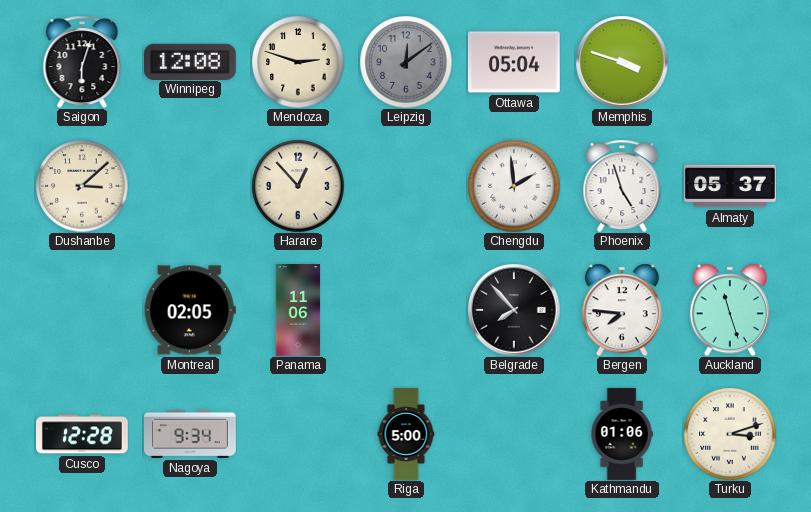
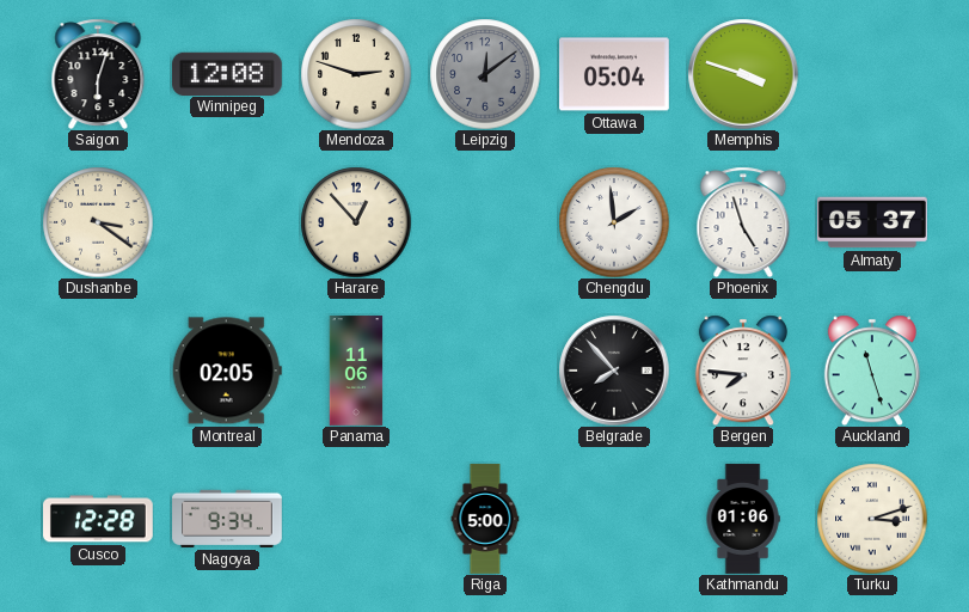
Dushanbe: 3:08 -> 3:21 (98, 222)
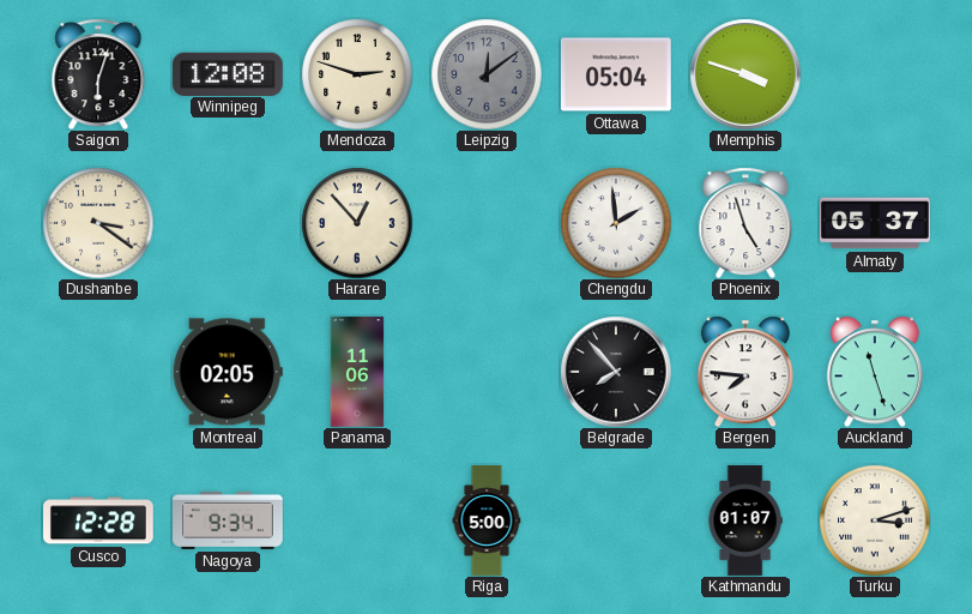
Kathmandu: 01:06 -> 01:07 (745, 520)
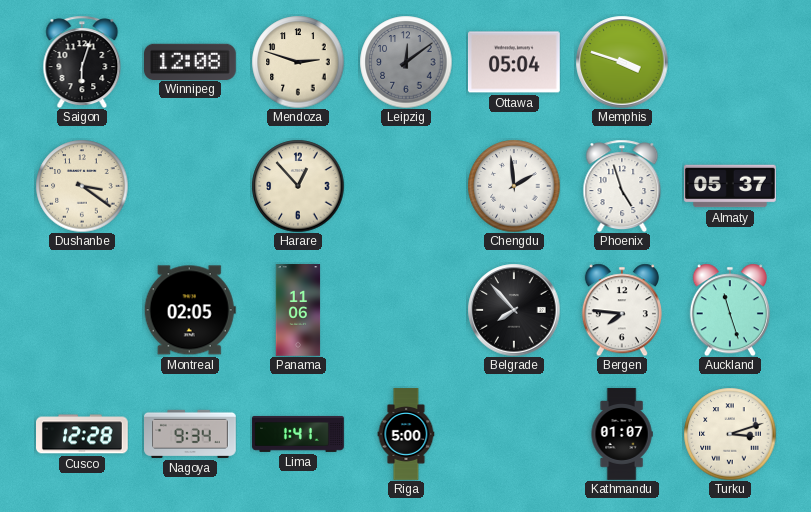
Lima: none -> 1:41 (298, 434)
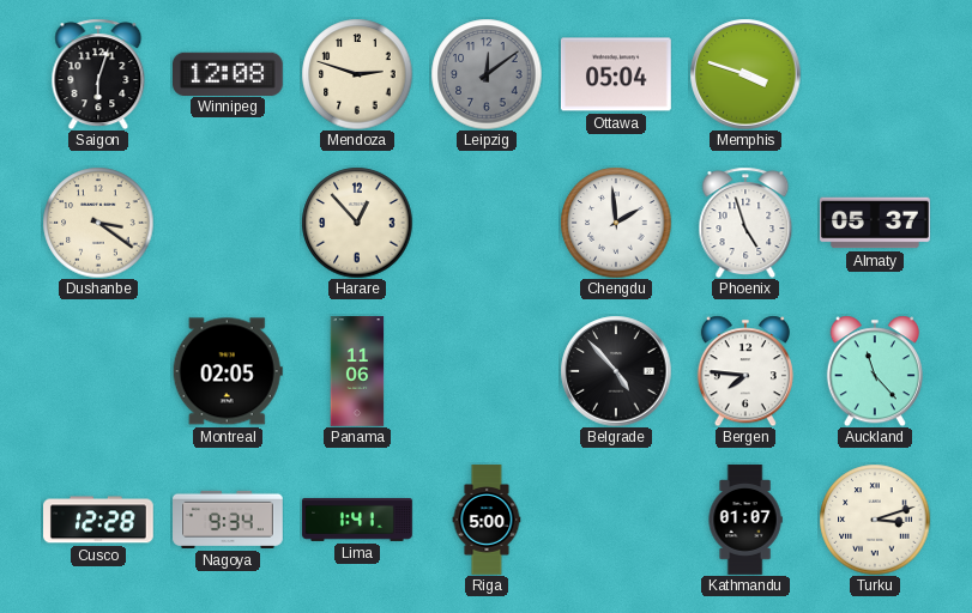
Belgrade: 7:53 -> 4:53 (616, 371)
Auckland: 11:27 -> 11:23 (875, 371)
